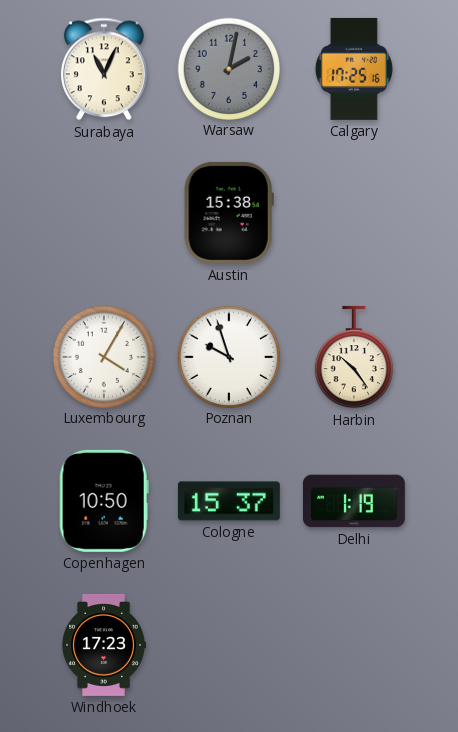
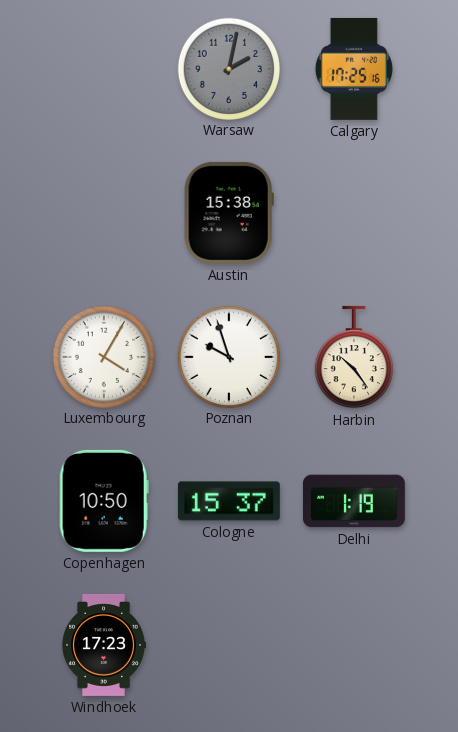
Surabaya: 11:04 -> none (104, 69)
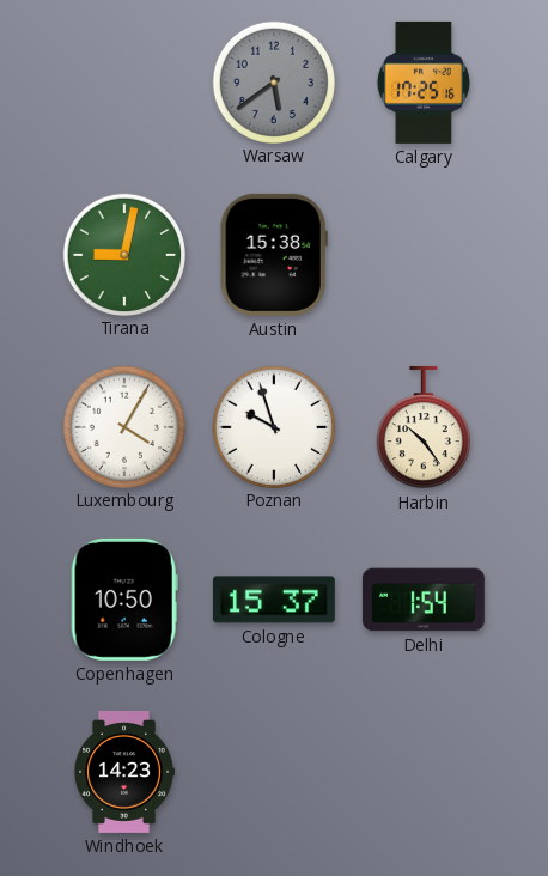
Warsaw: 2:02 -> 5:39 (273, 81)
Tirana: none -> 9:02 (123, 254)
Delhi: 1:19 -> 1:54 (424, 600)
Windhoek: 17:23 -> 14:23 (124, 772)
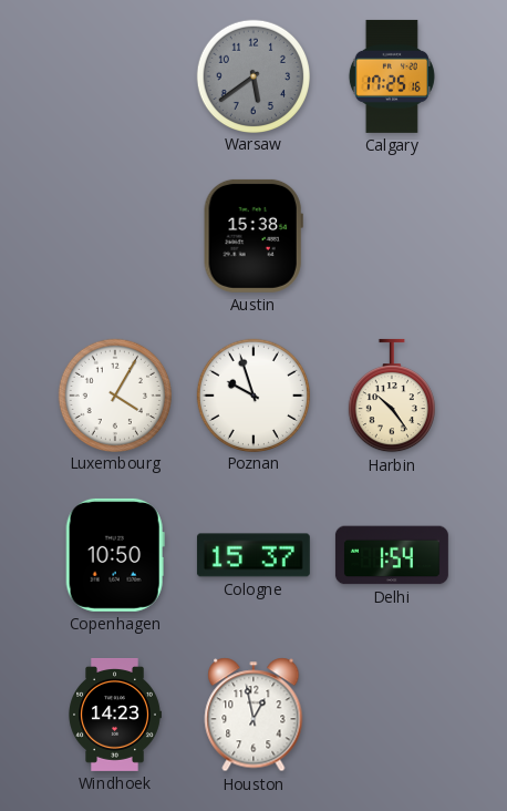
Tirana: 9:02 -> none (123, 254)
Houston: none -> 12:58 (253, 715)
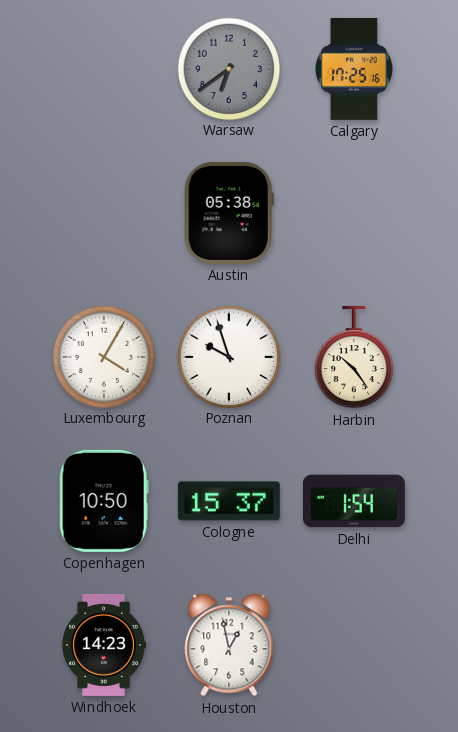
Warsaw: 5:39 -> 6:39 (228, 68)
Austin: 15:38 -> 05:38 (229, 213)
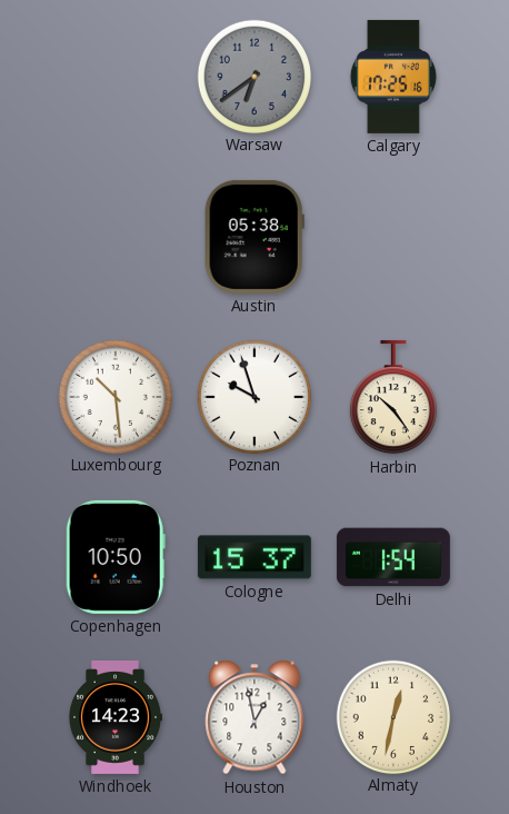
Luxembourg: 4:05 -> 10:29 (114, 396)
Almaty: none -> 12:32 (392, 716)
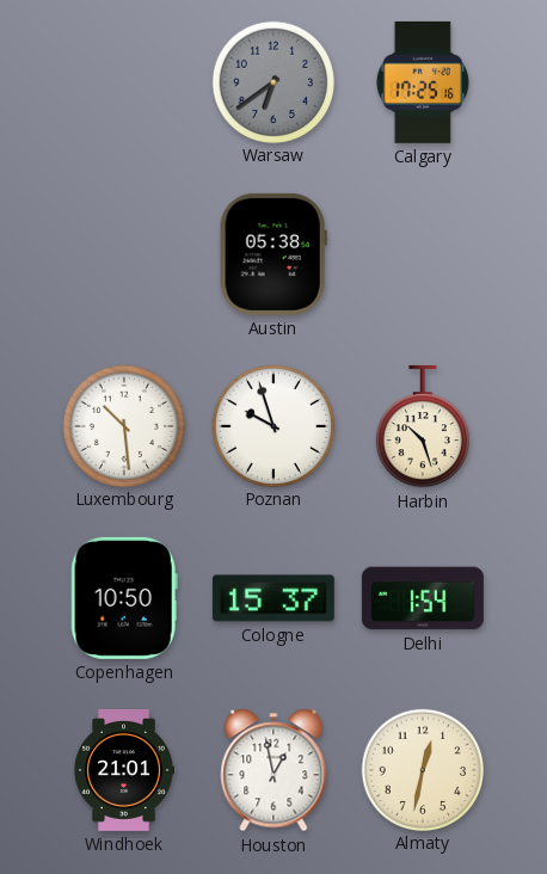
Harbin: 10:24 -> 10:27 (423, 426)
Windhoek: 14:23 -> 21:01 (124, 770)
